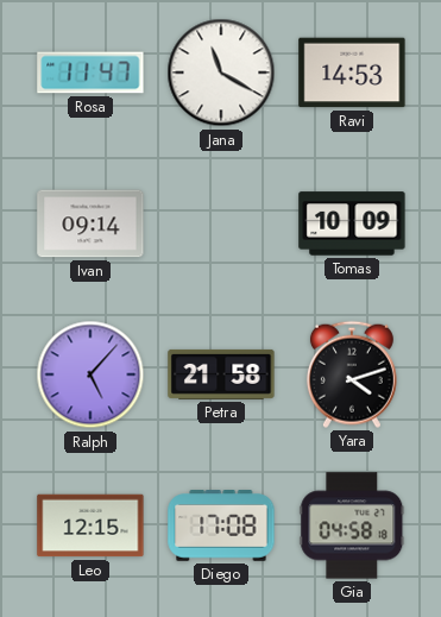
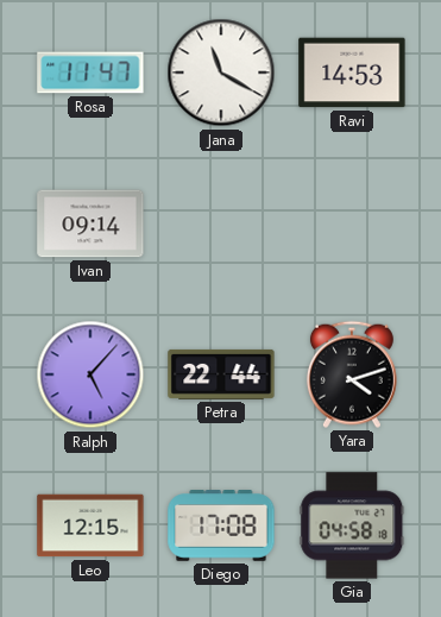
Tomas: 10:09 -> none (352, 223)
Petra: 21:58 -> 22:44 (221, 374)
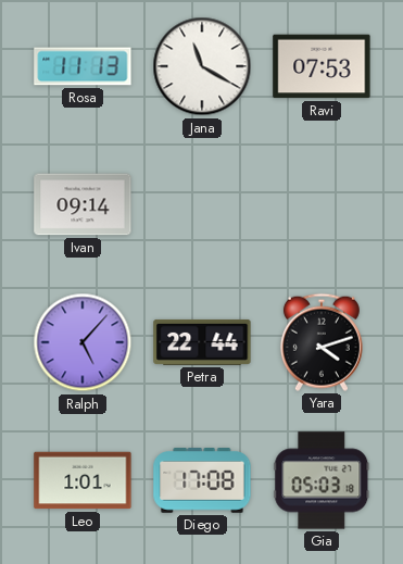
Rosa: 11:47 -> 11:13 (83, 66)
Ravi: 14:53 -> 07:53 (322, 66)
Leo: 12:15 -> 1:01 (83, 480)
Gia: 04:58 -> 05:03 (322, 480)
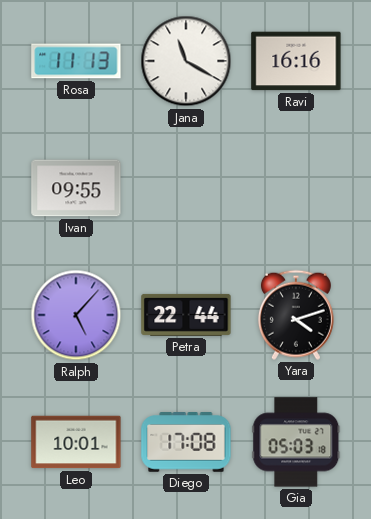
Ravi: 07:53 -> 16:16 (296, 61)
Ivan: 09:14 -> 09:55 (76, 188)
Leo: 1:01 -> 10:01 (76, 442)
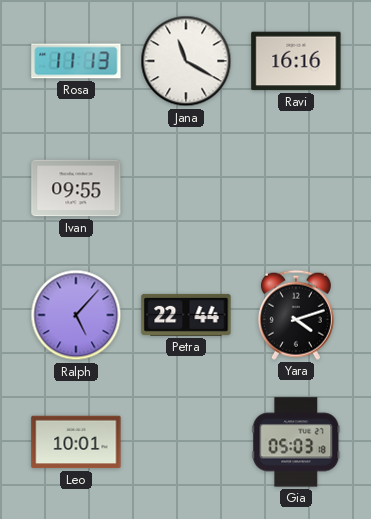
Diego: 17:08 -> none (186, 442)
